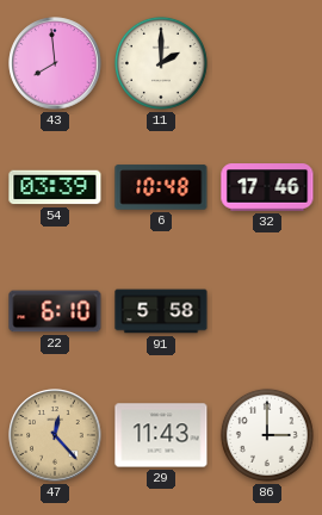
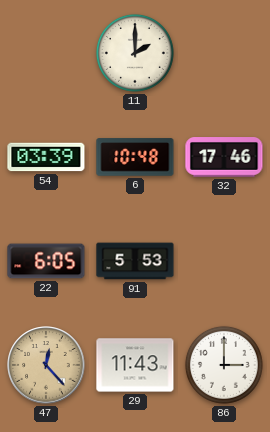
43: 7:59 -> none (55, 63)
22: 6:10 -> 6:05 (46, 261)
91: 5:58 -> 5:53 (135, 261)
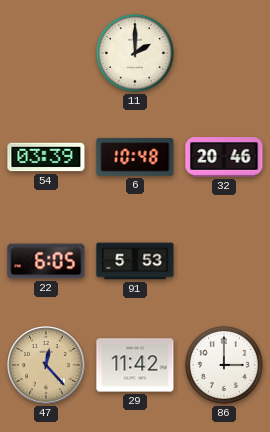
32: 17:46 -> 20:46 (224, 157)
29: 11:43 -> 11:42 (135, 365)
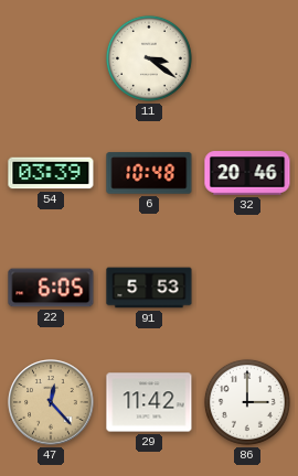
11: 2:00 -> 3:21 (149, 58)
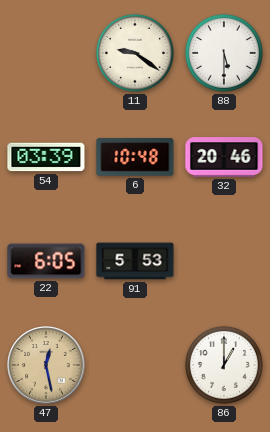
11: 3:21 -> 9:21 (135, 53)
88: none -> 5:30 (224, 53)
47: 12:23 -> 12:28 (46, 365)
29: 11:42 -> none (149, 402)
86: 3:00 -> 1:00 (224, 365)
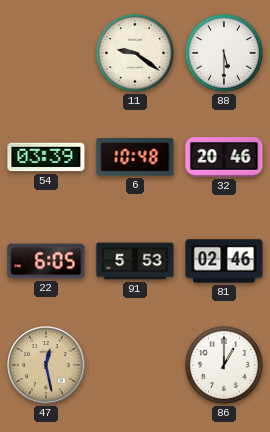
81: none -> 02:46 (224, 261)
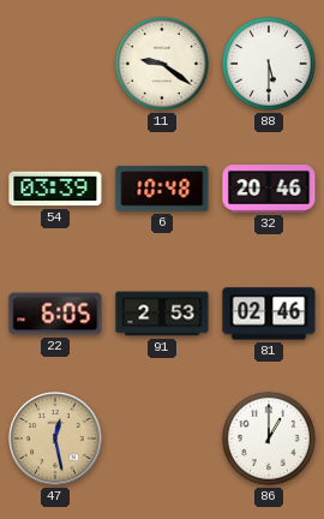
91: 5:53 -> 2:53 (162, 314)
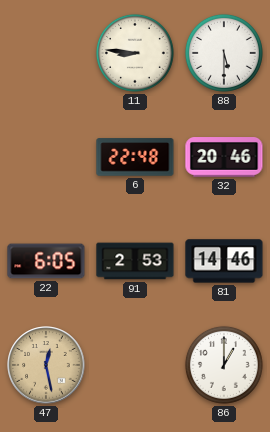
11: 9:21 -> 8:46 (135, 53)
54: 03:39 -> none (55, 189)
6: 10:48 -> 22:48 (135, 157)
81: 02:46 -> 14:46 (224, 261)
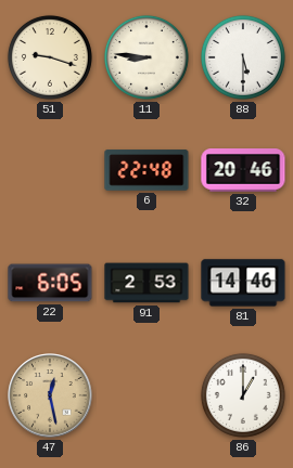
51: none -> 9:18 (50, 57)
